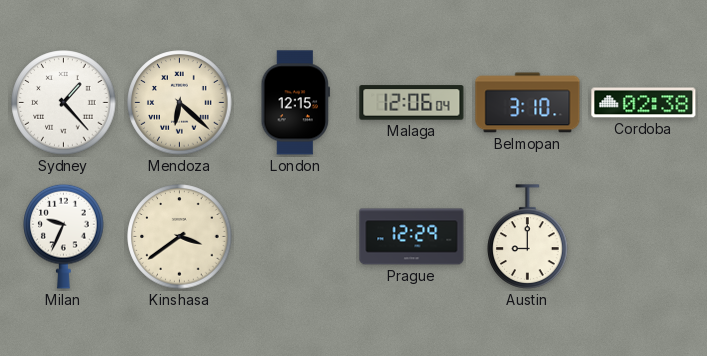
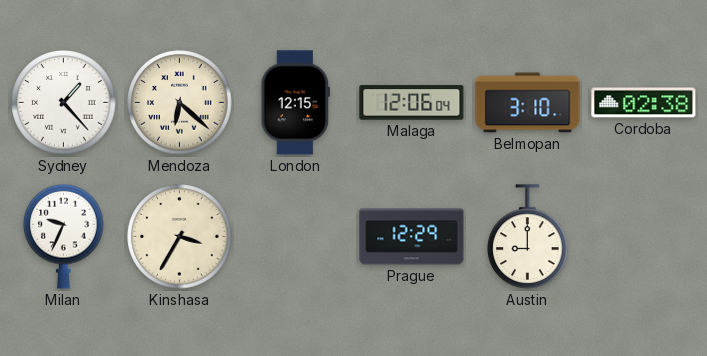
Kinshasa: 3:39 -> 3:35 (180, 237)
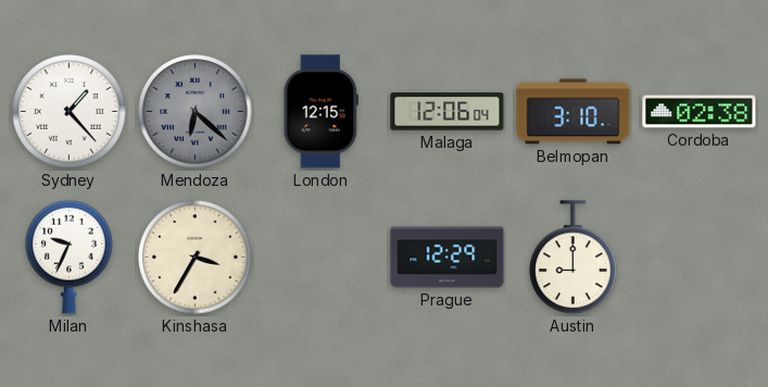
Mendoza dial: cream -> grey (196, 112)
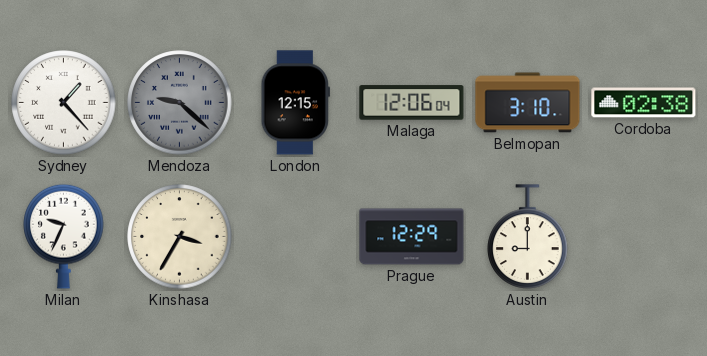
Mendoza: 6:22 -> 9:22 (180, 103)
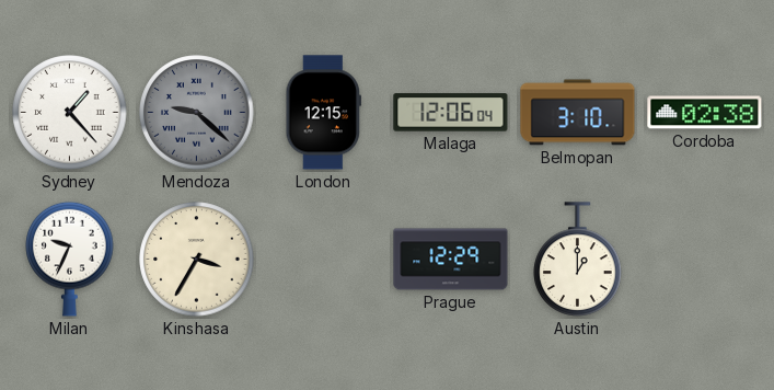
Austin: 9:00 -> 1:00 (578, 260)
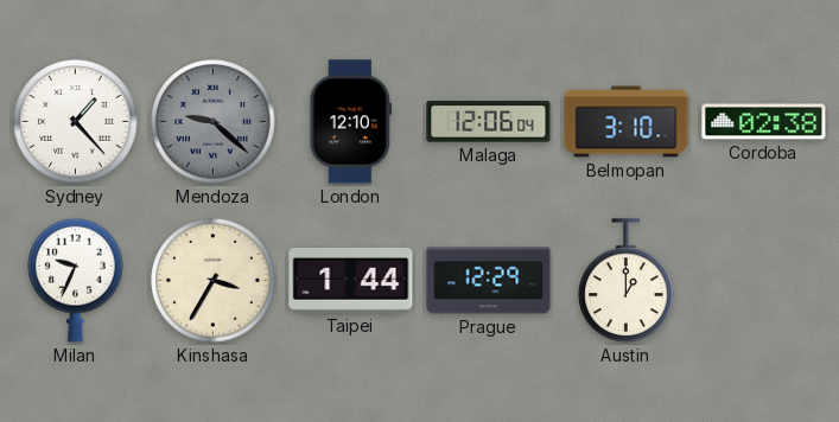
London: 12:15 -> 12:10 (351, 122)
Taipei: none -> 1:44 (351, 280)
